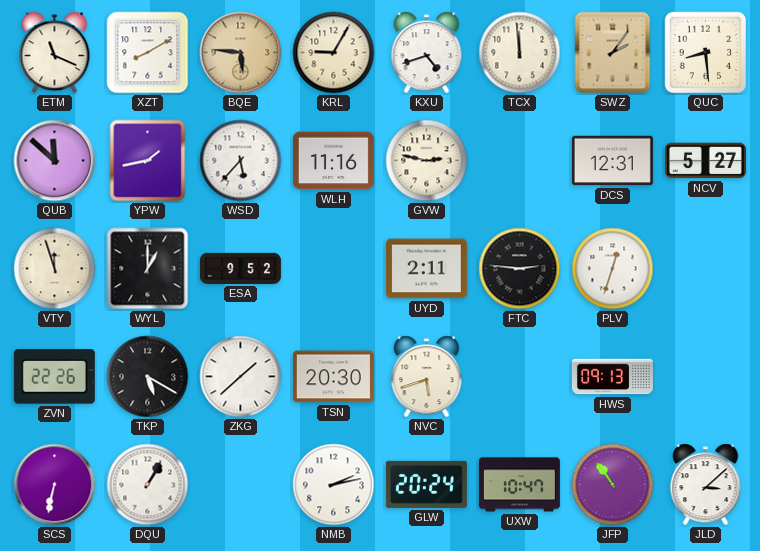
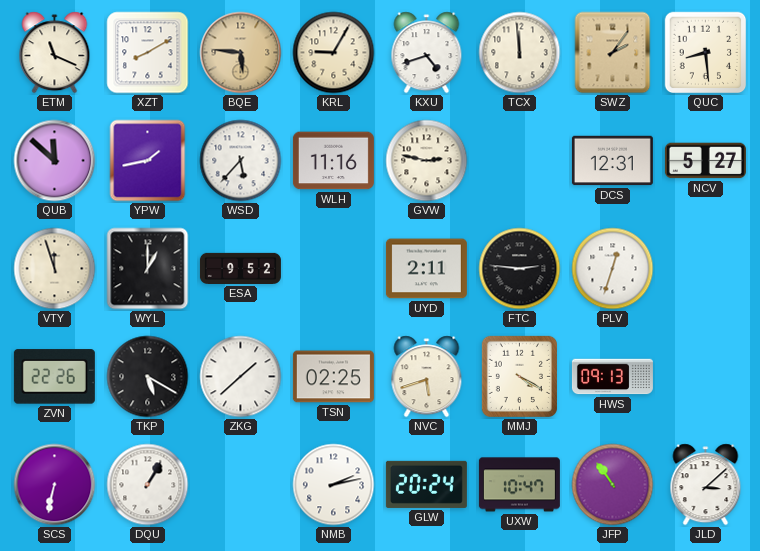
TSN: 20:30 -> 02:25 (333, 377)
MMJ: none -> 4:20 (519, 376)
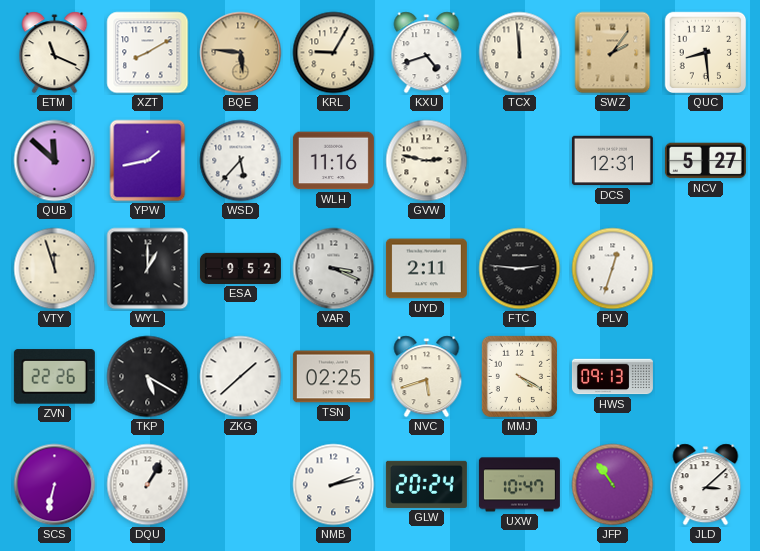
VAR: none -> 3:19 (334, 269)
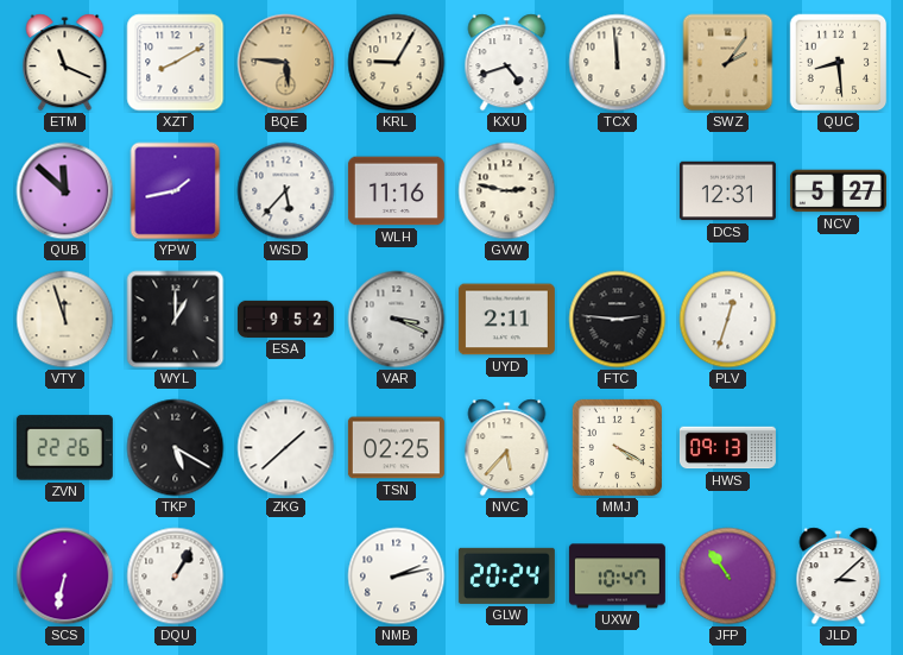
NVC: 5:42 -> 5:37 (507, 448)
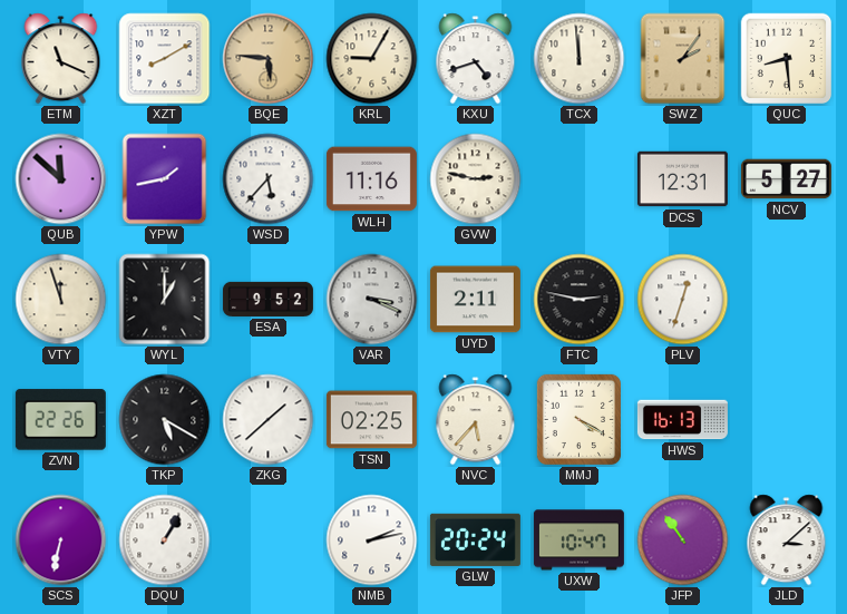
FTC: 2:46 -> 2:47 (580, 300)
HWS: 09:13 -> 16:13 (682, 420)
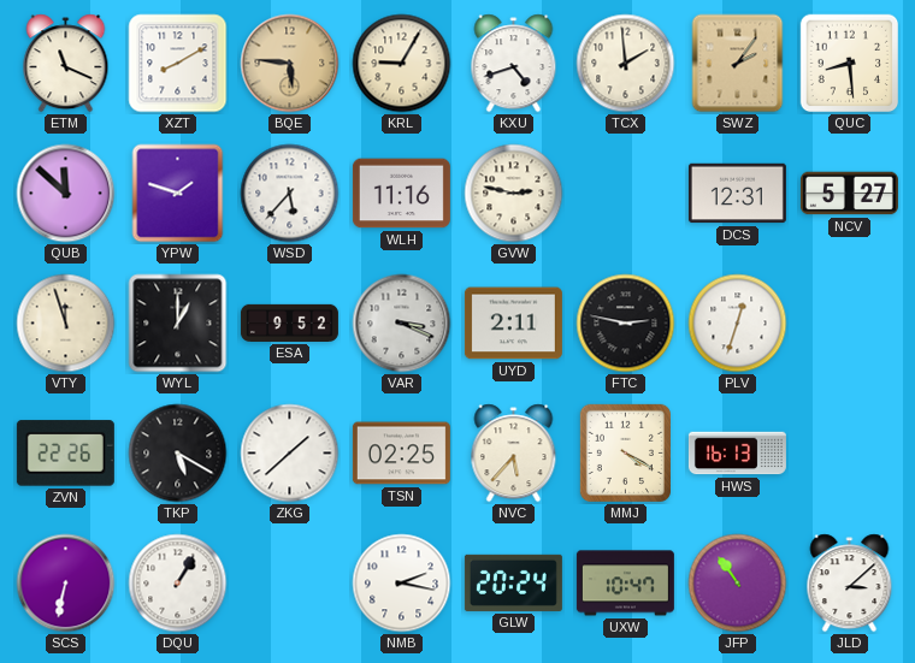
TCX: 11:59 -> 1:59 (626, 64)
YPW: 1:43 -> 1:48 (178, 194)
NMB: 2:13 -> 2:17 (402, 584)
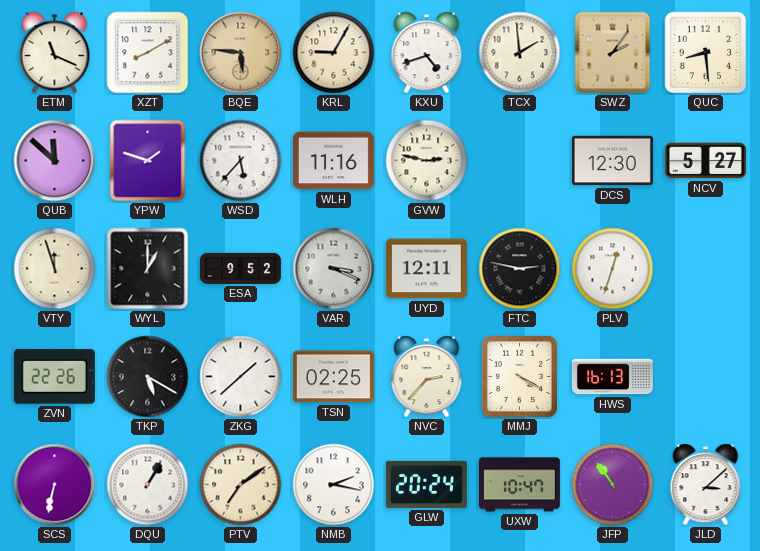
DCS: 12:31 -> 12:30 (612, 161)
UYD: 2:11 -> 12:11 (426, 269)
NVC: 5:37 -> 2:37 (427, 377)
PTV: none -> 7:09 (241, 485)
